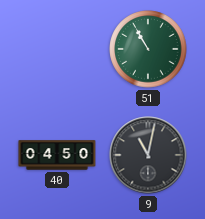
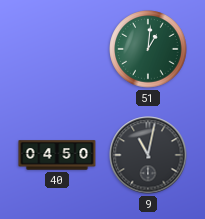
51: 10:55 -> 1:01 (148, 49)
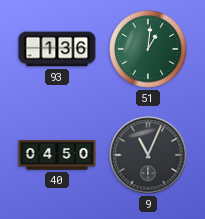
93: none -> 1:36 (57, 49)
9: 11:02 -> 11:04 (148, 155)
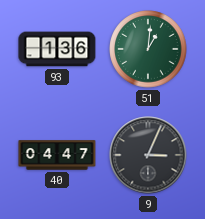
40: 04:50 -> 04:47 (57, 155)
9: 11:04 -> 3:04 (148, 155)
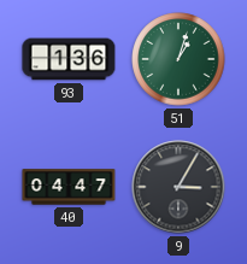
51: 1:01 -> 1:03 (178, 59)
9: 3:04 -> 3:05 (178, 187)
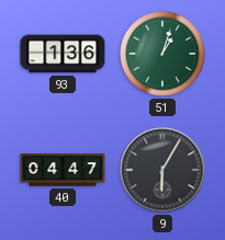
9: 3:05 -> 6:05 (162, 170)
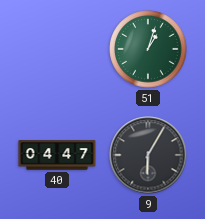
93: 1:36 -> none (63, 54)
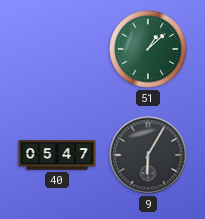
51: 1:03 -> 1:08 (148, 49)
40: 04:47 -> 05:47 (57, 155)
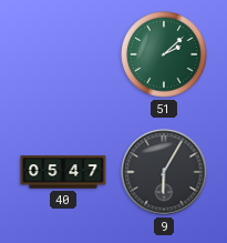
51: 1:08 -> 2:08 (164, 54)
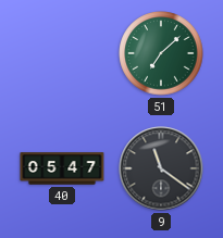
51: 2:08 -> 7:08 (161, 53)
9: 6:05 -> 11:21 (161, 168)
